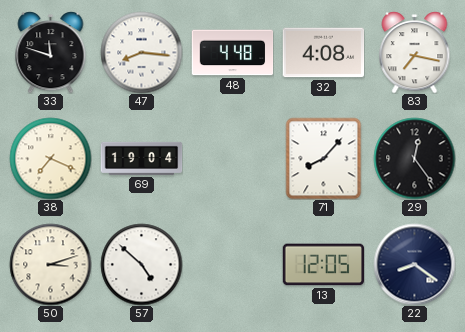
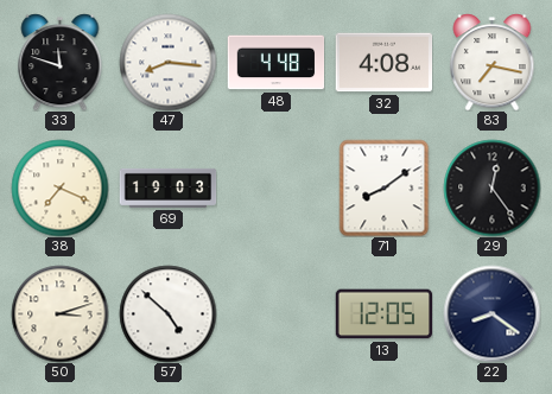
69: 19:04 -> 19:03 (167, 188)
71: 8:07 -> 8:09 (385, 188)
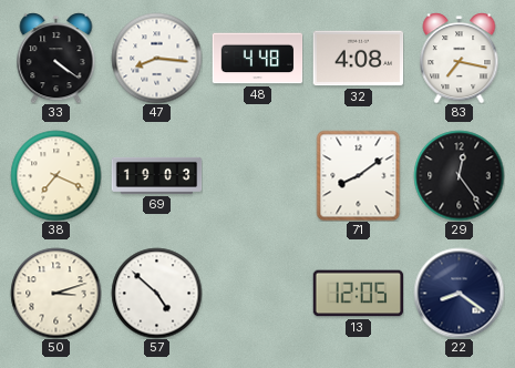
33: 11:48 -> 4:21 (56, 58)
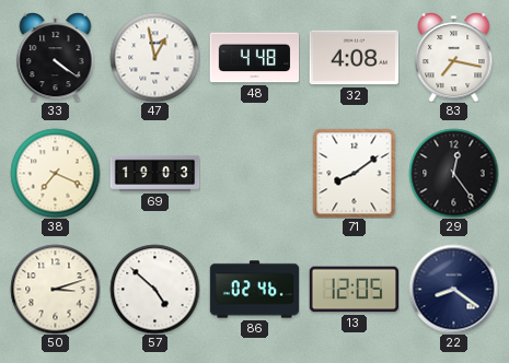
47: 8:16 -> 12:58 (154, 57)
86: none -> 02:46 (254, 290)
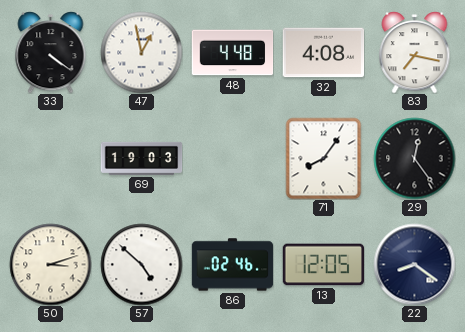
38: 7:19 -> none (55, 173)
71: 8:09 -> 8:06 (324, 158)
